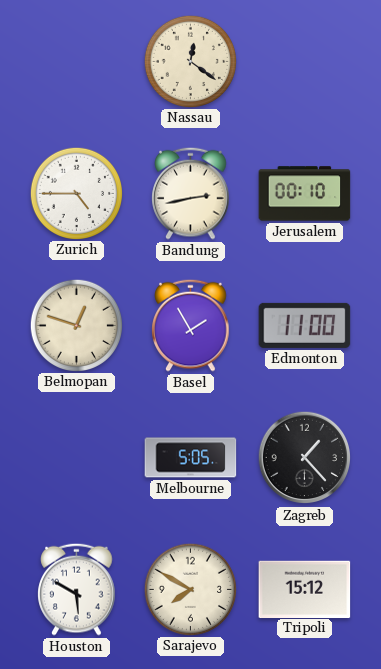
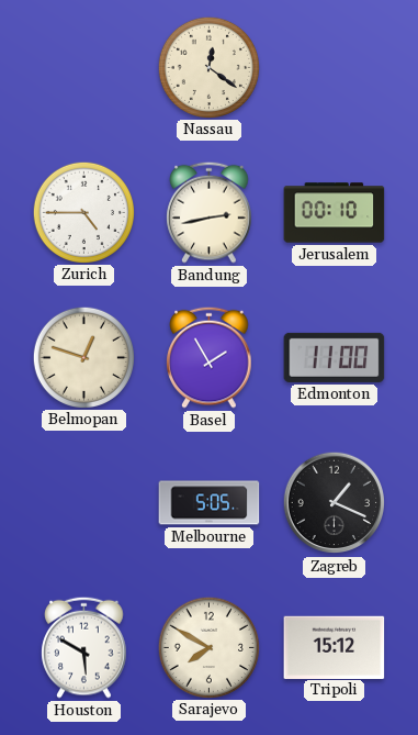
Zagreb: 1:23 -> 1:19 (335, 503)
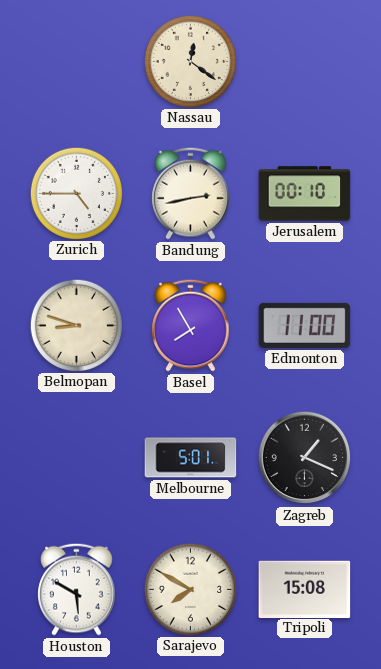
Belmopan: 12:48 -> 8:48 (76, 325)
Basel: 1:55 -> 7:55 (191, 325)
Melbourne: 5:05 -> 5:01 (191, 458)
Tripoli: 15:12 -> 15:08 (305, 589)
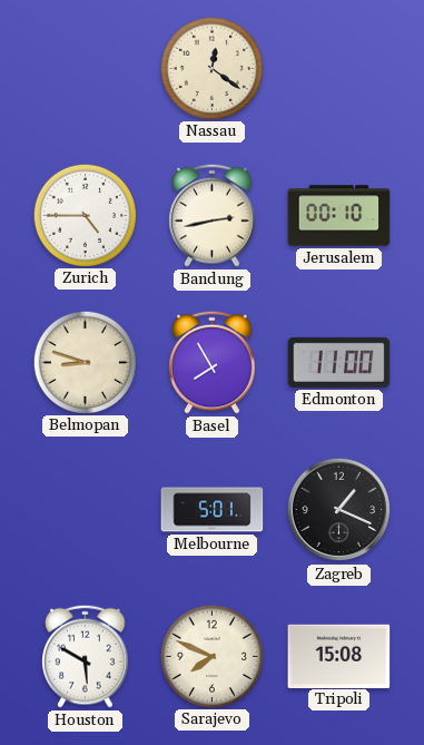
Sarajevo: 7:50 -> 7:49 (211, 656)
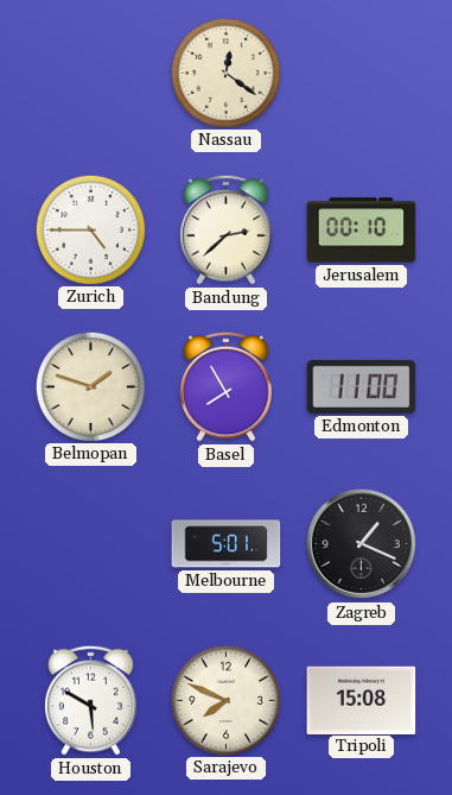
Bandung: 2:43 -> 2:38 (227, 229)
Belmopan: 8:48 -> 1:48 (90, 386)
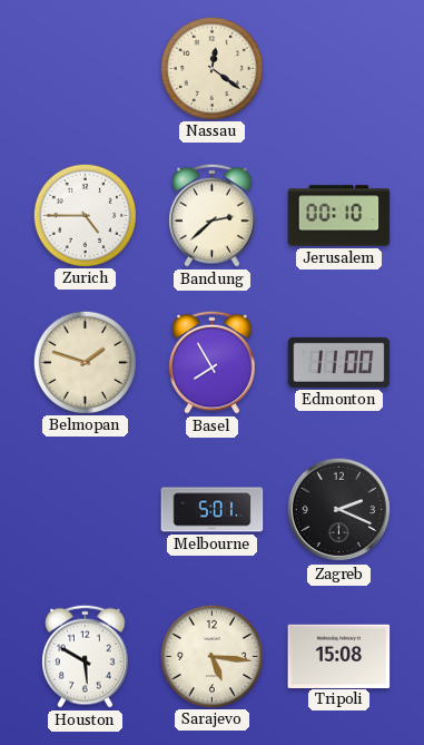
Zagreb: 1:19 -> 2:19 (339, 510)
Sarajevo: 7:49 -> 5:16 (211, 656)
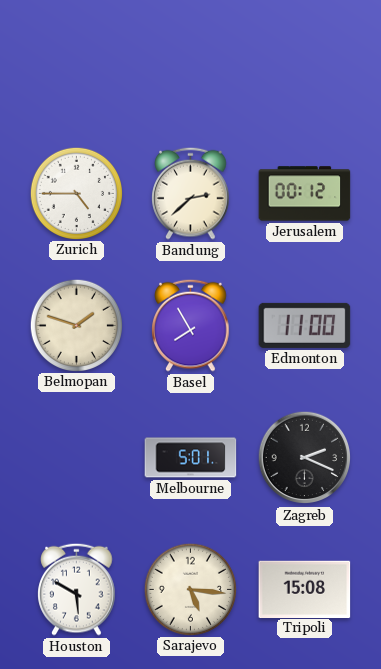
Nassau: 12:21 -> none (211, 68)
Jerusalem: 00:10 -> 00:12 (305, 194)
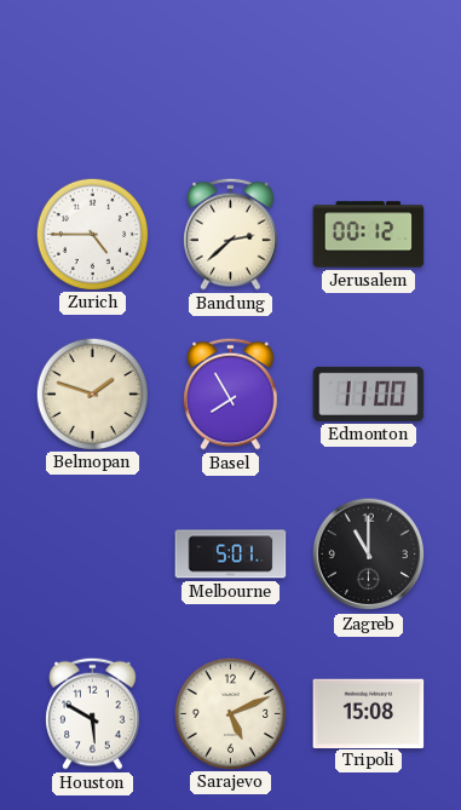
Zagreb: 2:19 -> 11:00 (369, 555)
Sarajevo: 5:16 -> 5:11 (230, 713)
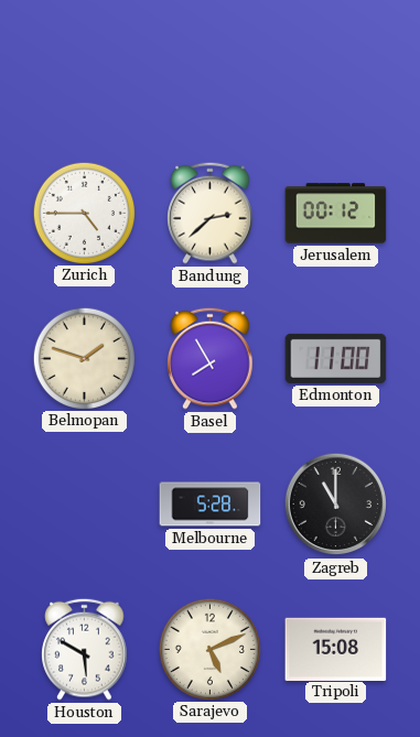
Melbourne: 5:01 -> 5:28 (211, 505)
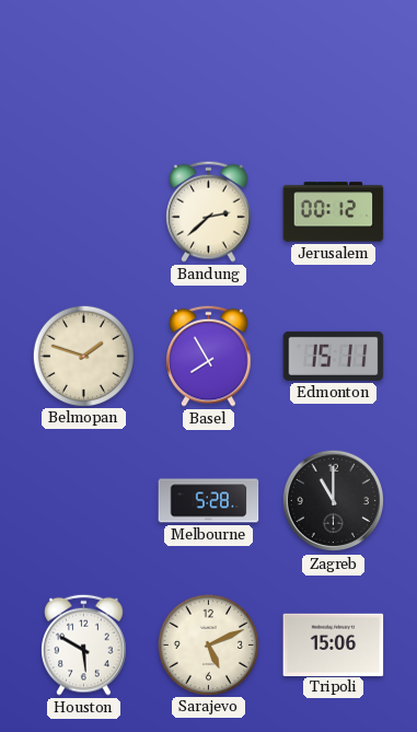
Zurich: 4:45 -> none (84, 213)
Edmonton: 11:00 -> 15:11 (334, 356)
Tripoli: 15:08 -> 15:06 (334, 644)
